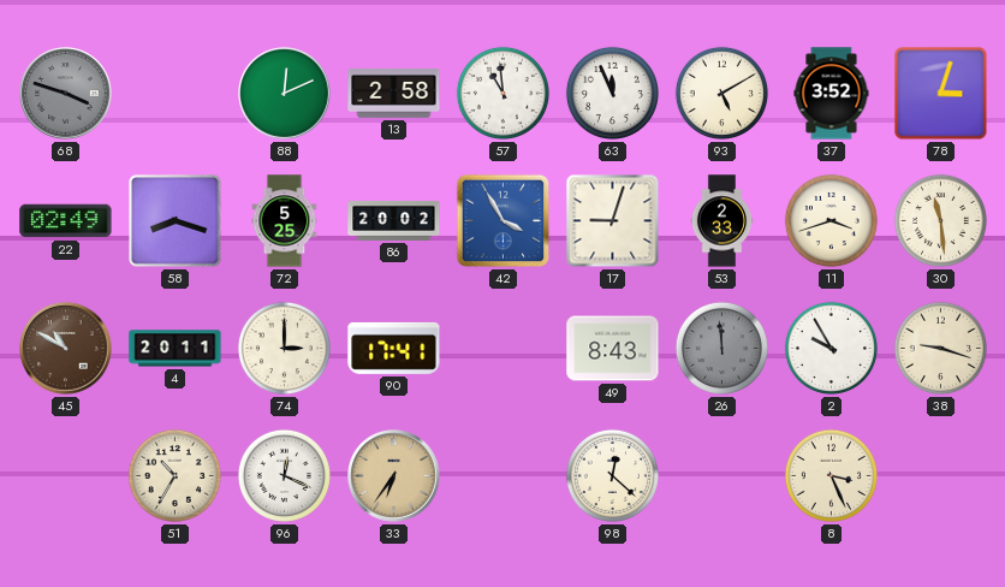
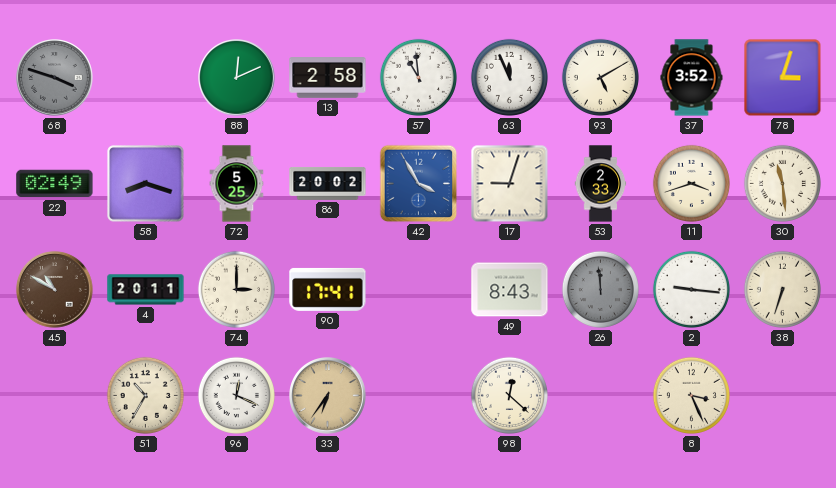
2: 9:55 -> 9:16 (691, 289)
38: 9:18 -> 6:33 (782, 289)
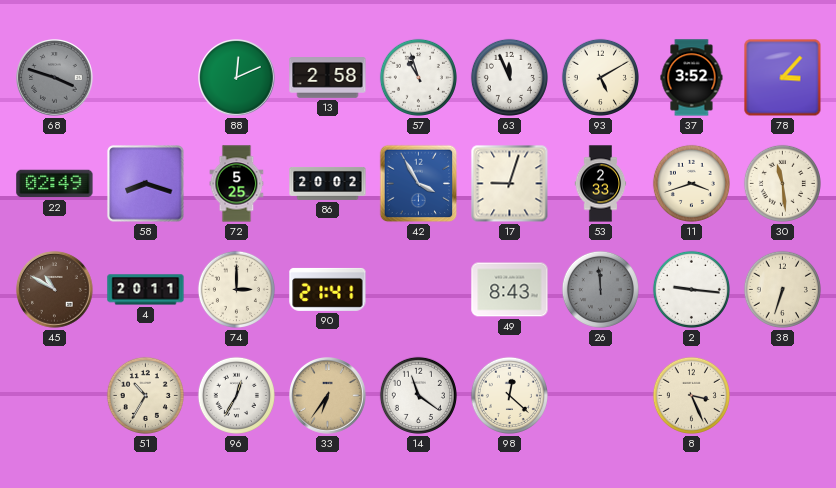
57: 10:59 -> 10:57 (418, 77)
78: 3:03 -> 3:07 (783, 78)
90: 17:41 -> 21:41 (328, 289)
96: 12:19 -> 12:35 (236, 395)
14: none -> 11:21 (418, 395)
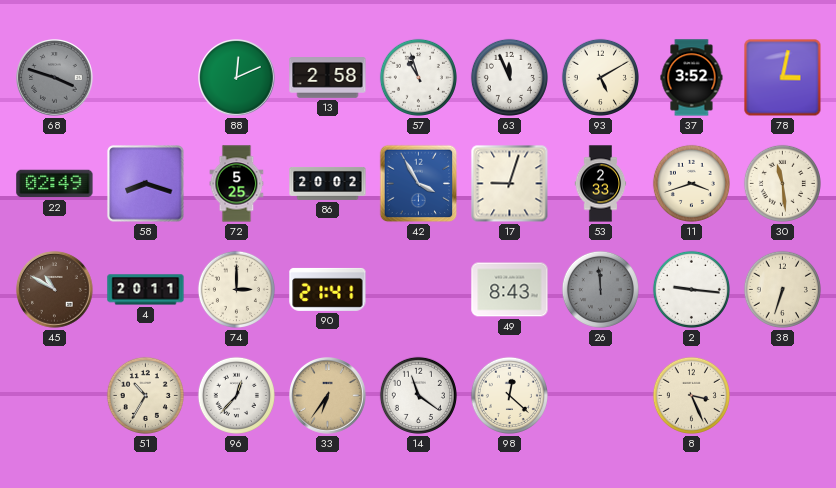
78: 3:07 -> 3:02 (783, 78)
96: 12:35 -> 12:37 (236, 395)
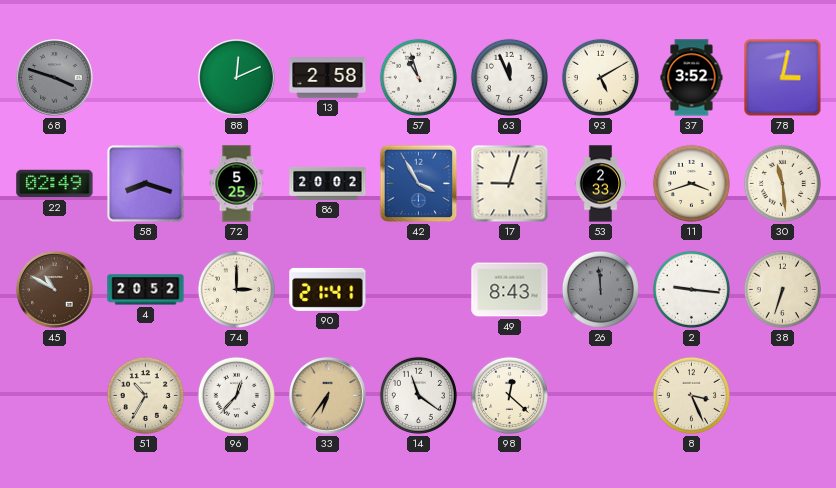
4: 20:11 -> 20:52 (146, 290)
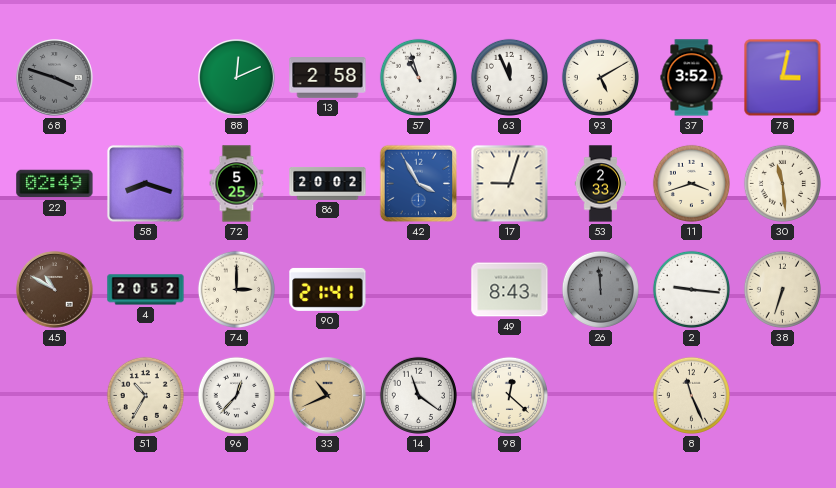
33: 6:36 -> 10:41 (328, 396)
8: 3:26 -> 11:26 (691, 395)
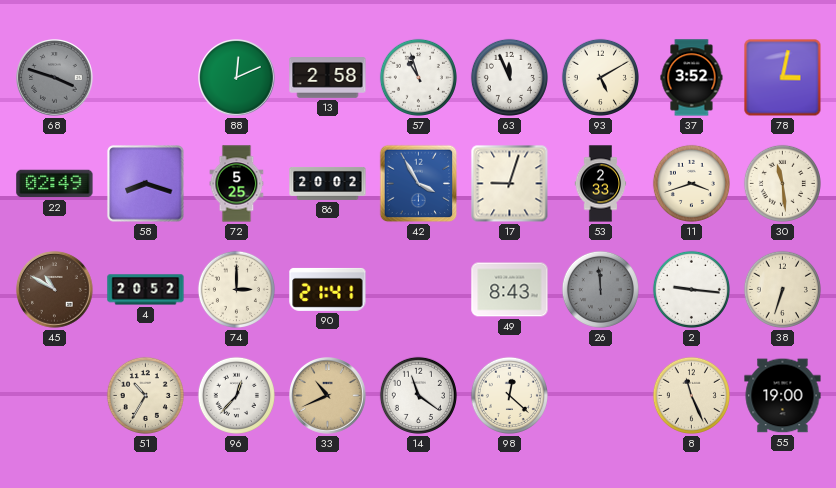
55: none -> 19:00 (783, 396)
